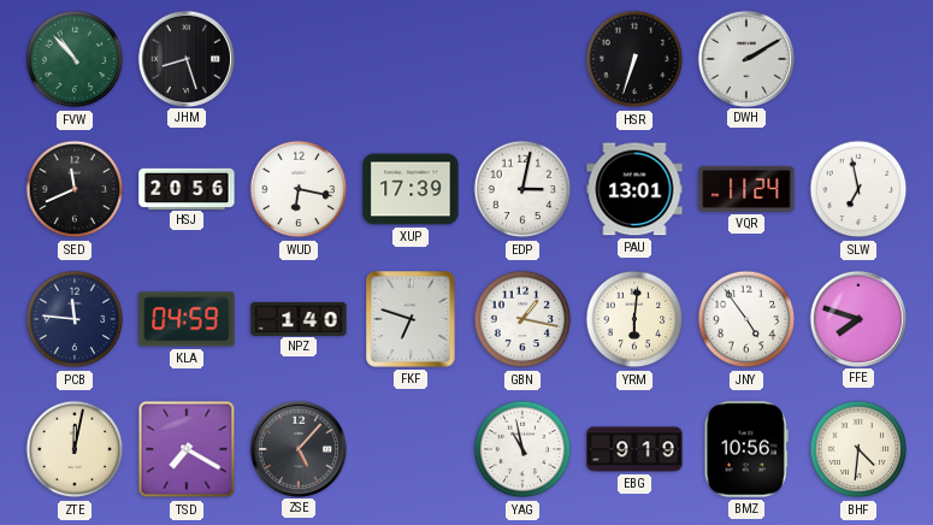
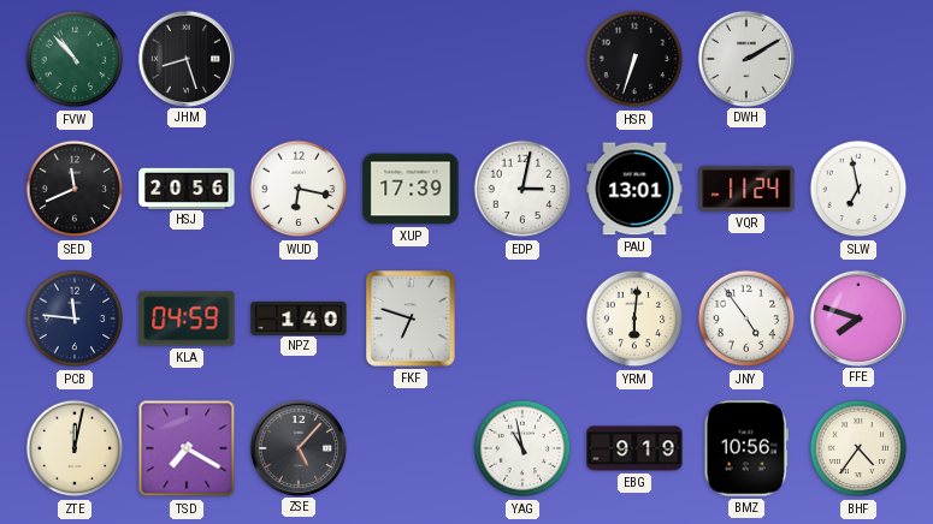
GBN: 1:17 -> none (522, 319)
BHF: 4:31 -> 4:36 (858, 448)
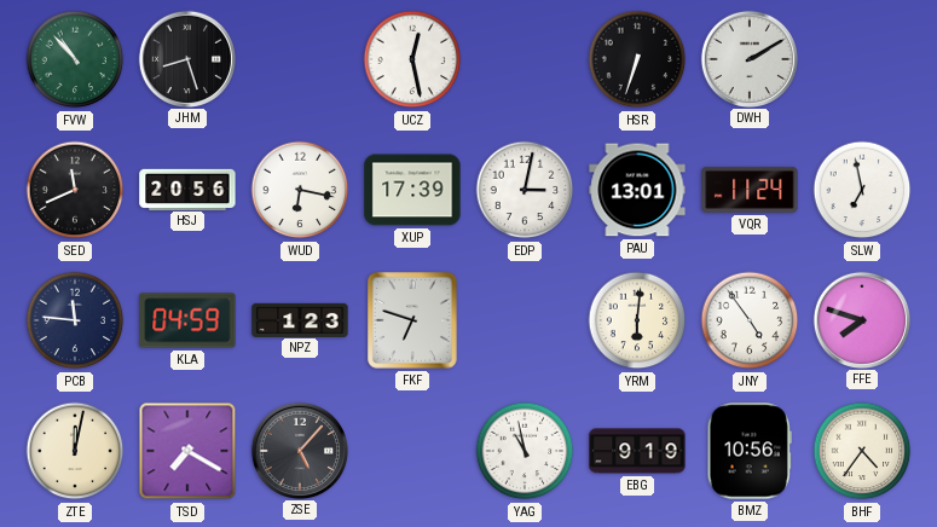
UCZ: none -> 12:28 (412, 59)
NPZ: 1:40 -> 1:23 (300, 319)
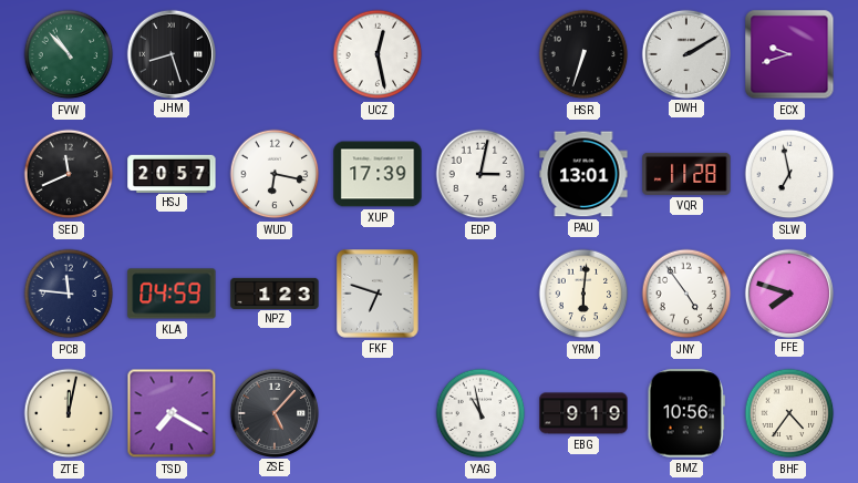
ECX: none -> 9:42 (789, 54)
HSJ: 20:56 -> 20:57 (172, 173)
VQR: 11:24 -> 11:28 (686, 174)
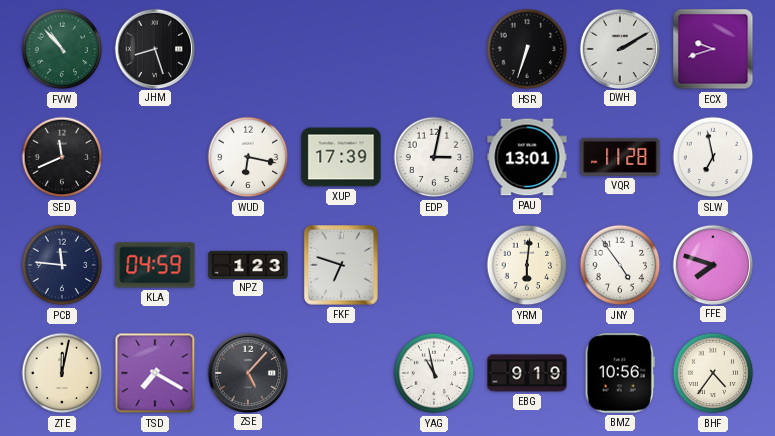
UCZ: 12:28 -> none (378, 54)
HSJ: 20:57 -> none (172, 173)
